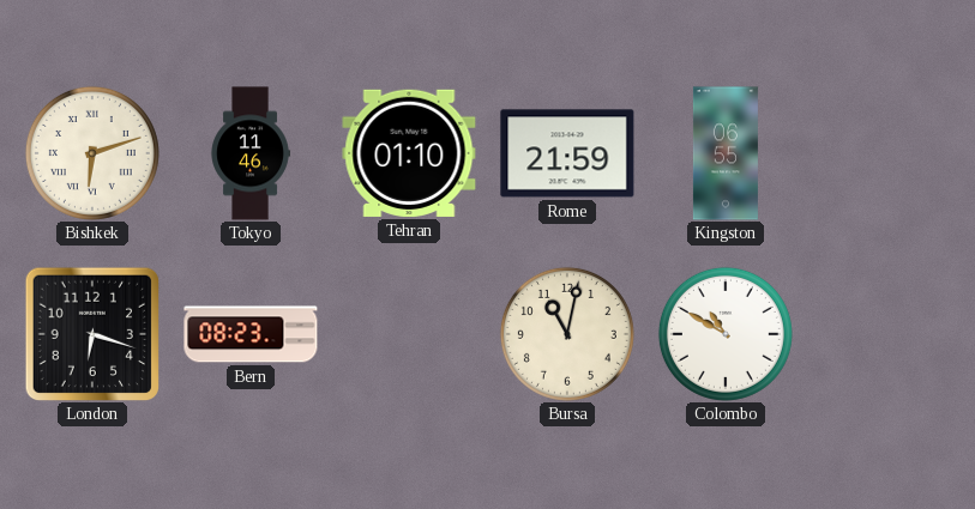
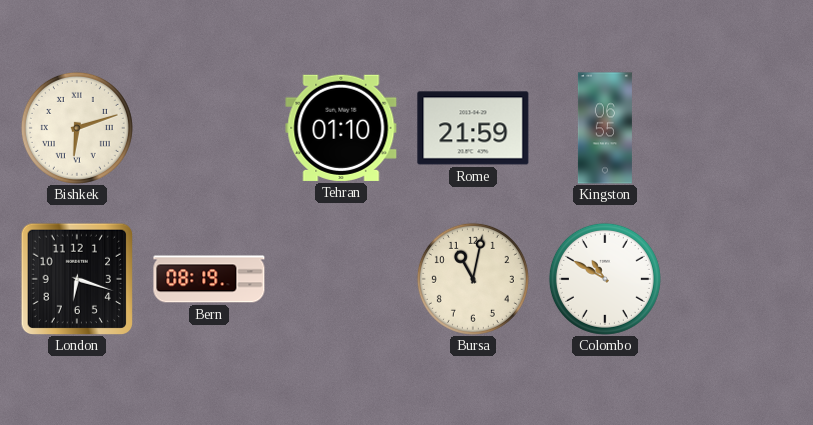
Tokyo: 11:46 -> none (251, 153)
Bern: 08:23 -> 08:19 (209, 279)
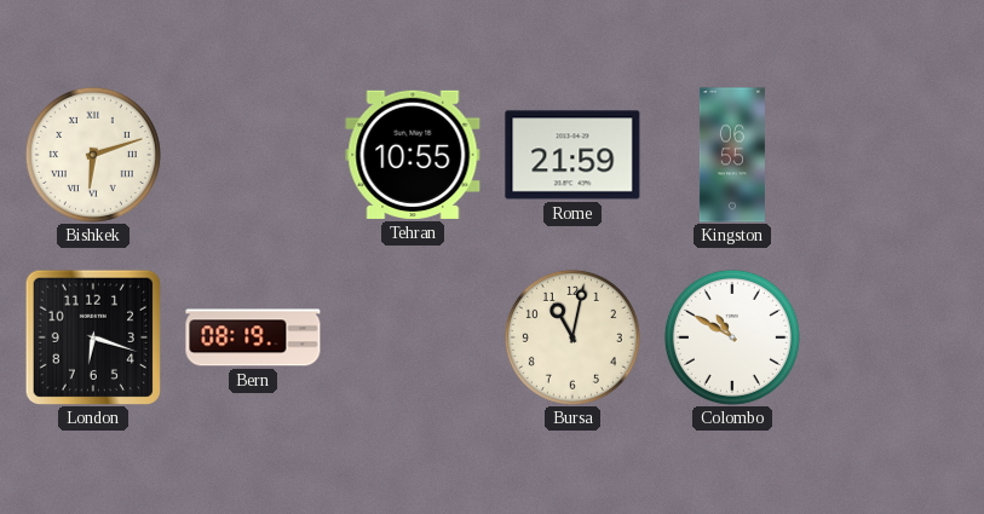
Tehran: 01:10 -> 10:55 (413, 155)
